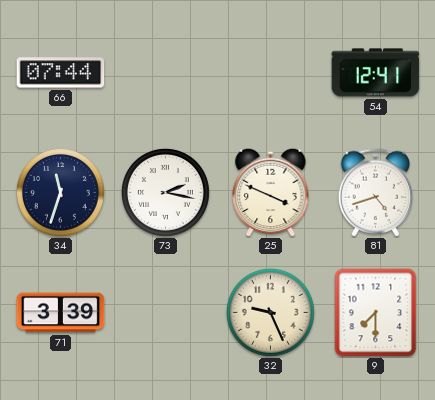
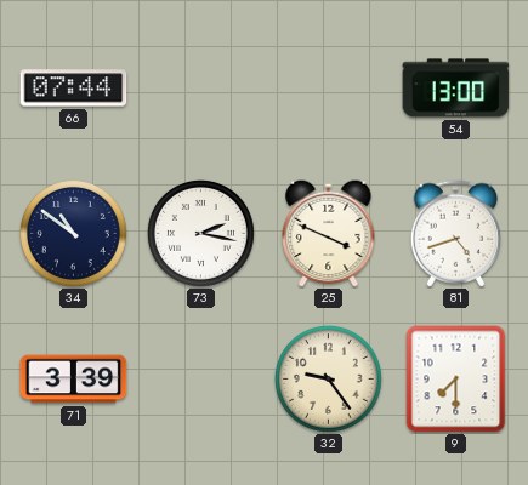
54: 12:41 -> 13:00 (456, 89)
34: 11:33 -> 10:51 (73, 233)
32: 9:26 -> 9:24 (328, 378)
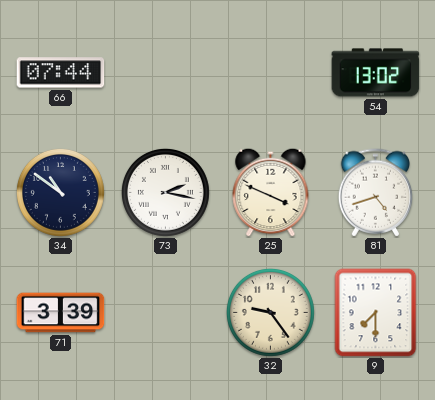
54: 13:00 -> 13:02 (376, 73)
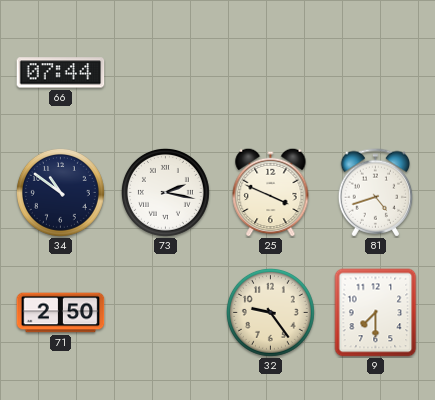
54: 13:02 -> none (376, 73)
71: 3:39 -> 2:50 (61, 313)
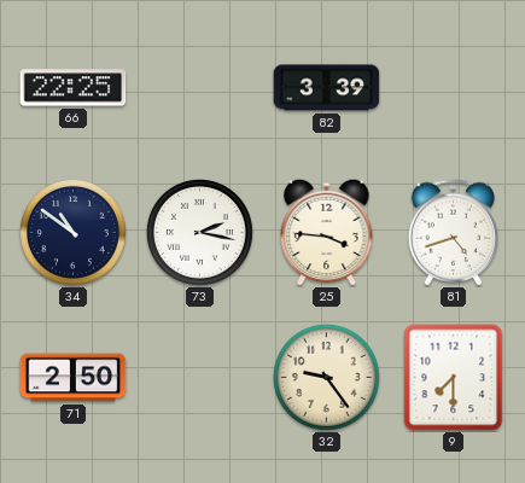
66: 07:44 -> 22:25 (74, 88)
82: none -> 3:39 (327, 88)
25: 3:49 -> 3:46 (327, 232)
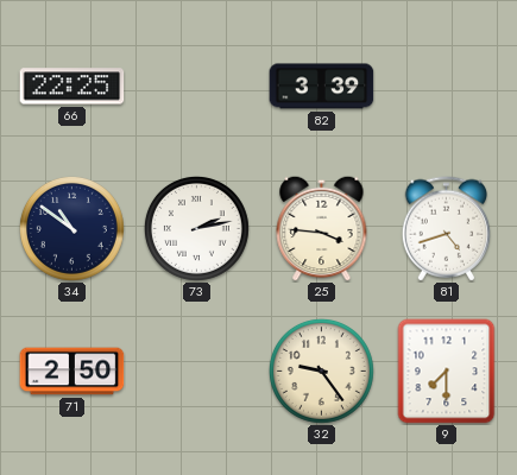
73: 2:17 -> 2:13 (196, 228)
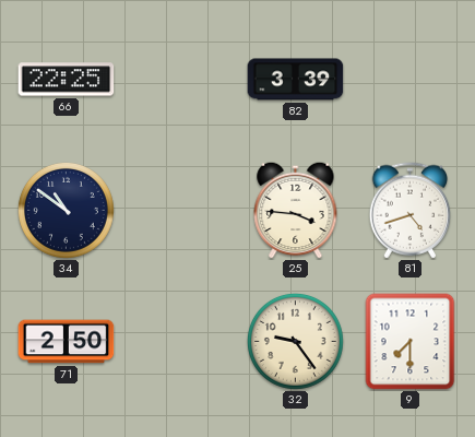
73: 2:13 -> none (196, 228)
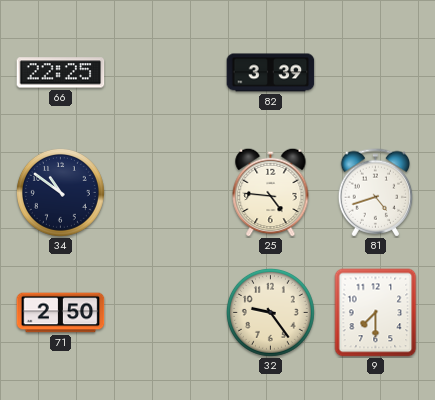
25: 3:46 -> 4:46 (271, 192)
